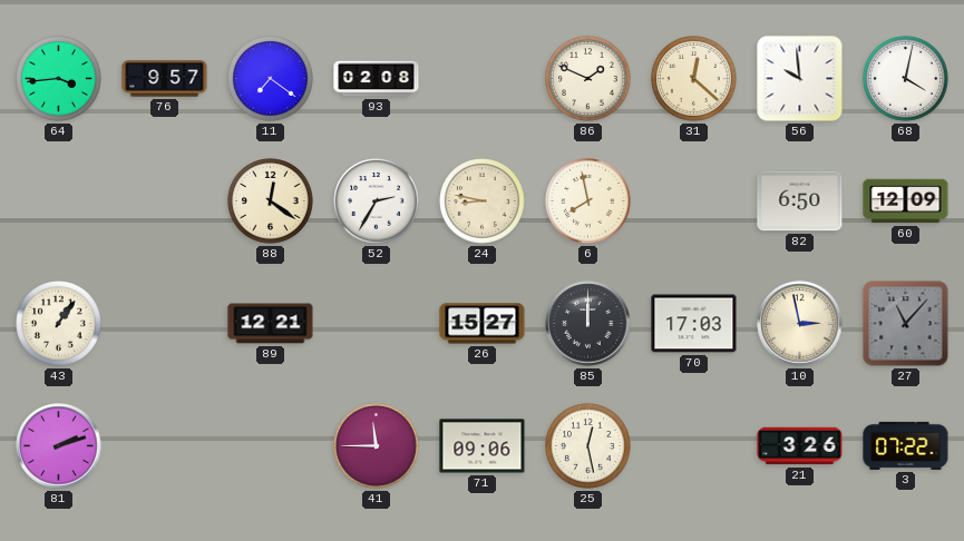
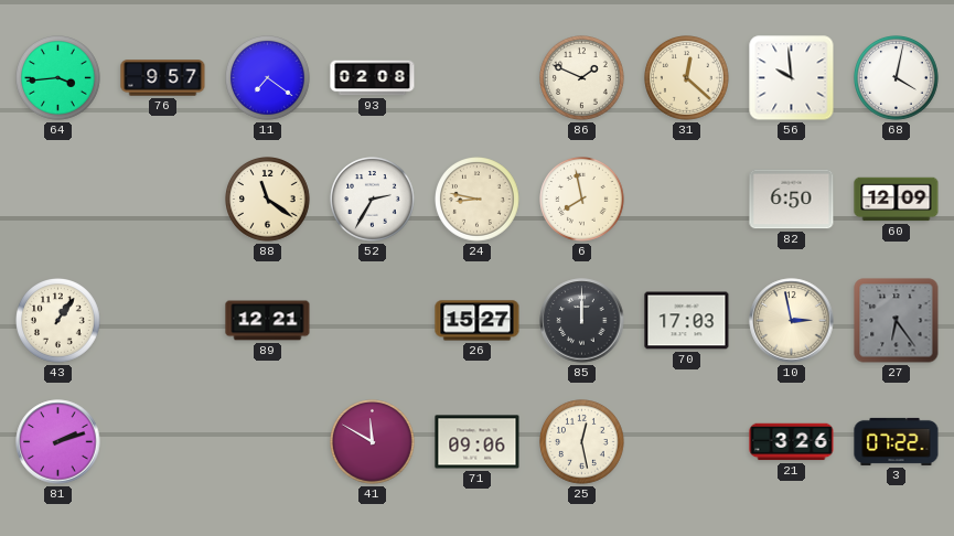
88: 12:21 -> 11:21 (268, 200)
27: 11:07 -> 6:24 (897, 321)
41: 11:45 -> 11:50 (373, 442)
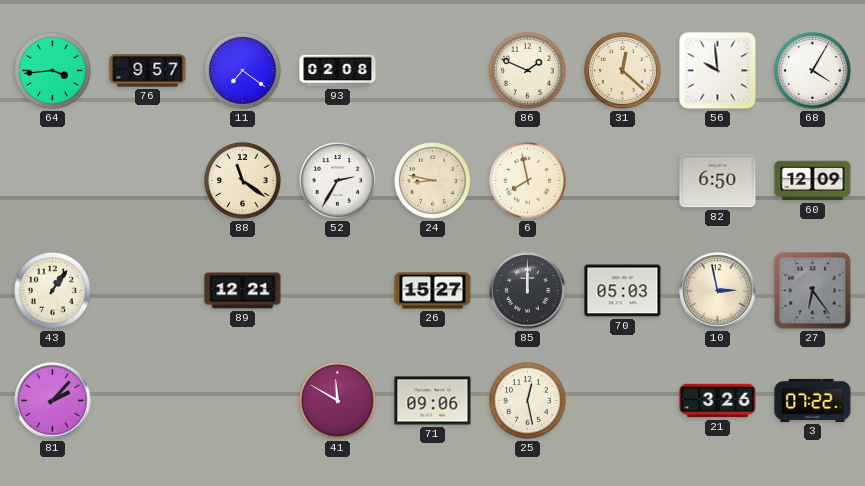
68: 4:02 -> 4:05 (813, 71)
70: 17:03 -> 05:03 (623, 291)
81: 2:12 -> 2:07 (53, 401)
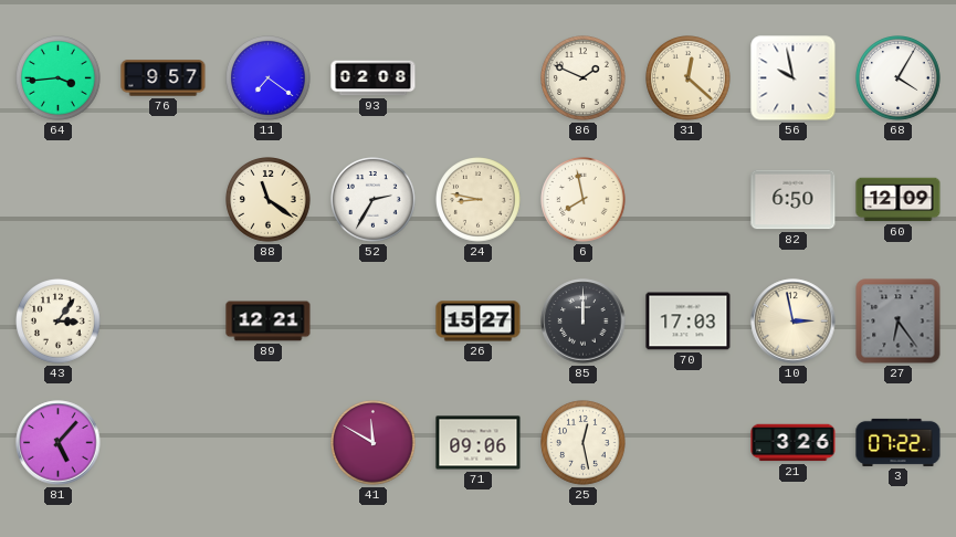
56: 9:59 -> 9:58 (794, 78)
43: 1:06 -> 3:06 (59, 322)
70: 05:03 -> 17:03 (689, 322)
81: 2:07 -> 5:07 (59, 443)
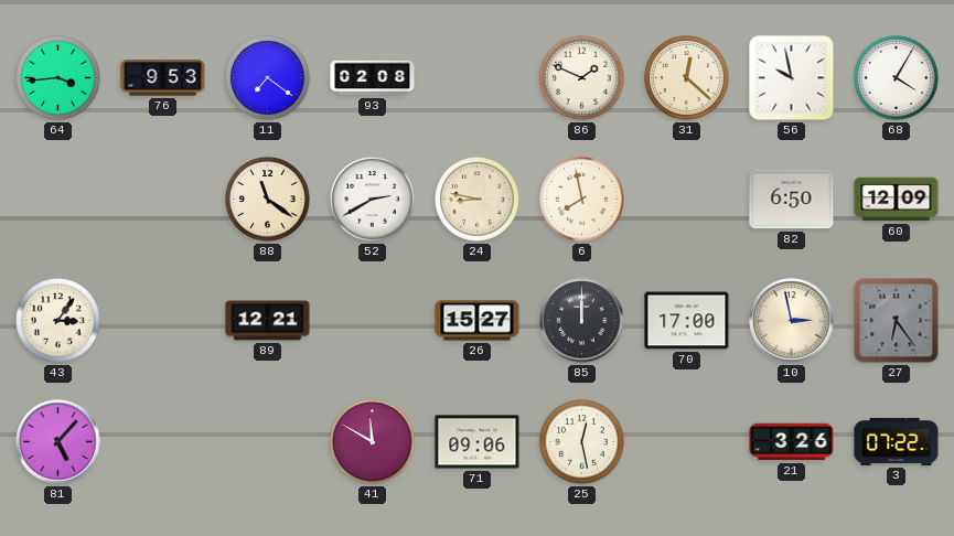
76: 9:57 -> 9:53 (163, 78)
52: 2:35 -> 2:40 (373, 200)
70: 17:03 -> 17:00 (687, 321)
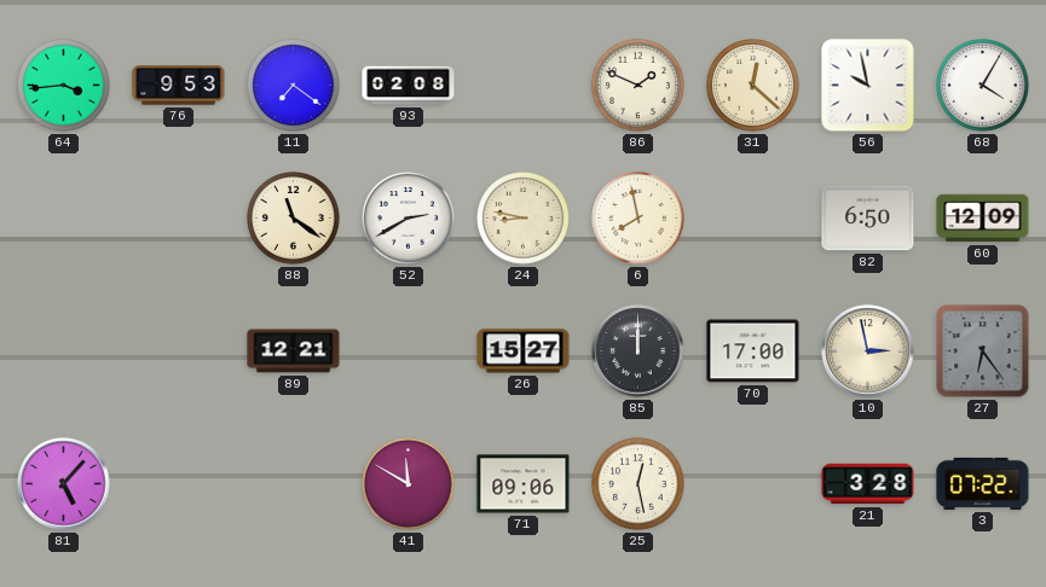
43: 3:06 -> none (58, 321)
21: 3:26 -> 3:28 (868, 484)
